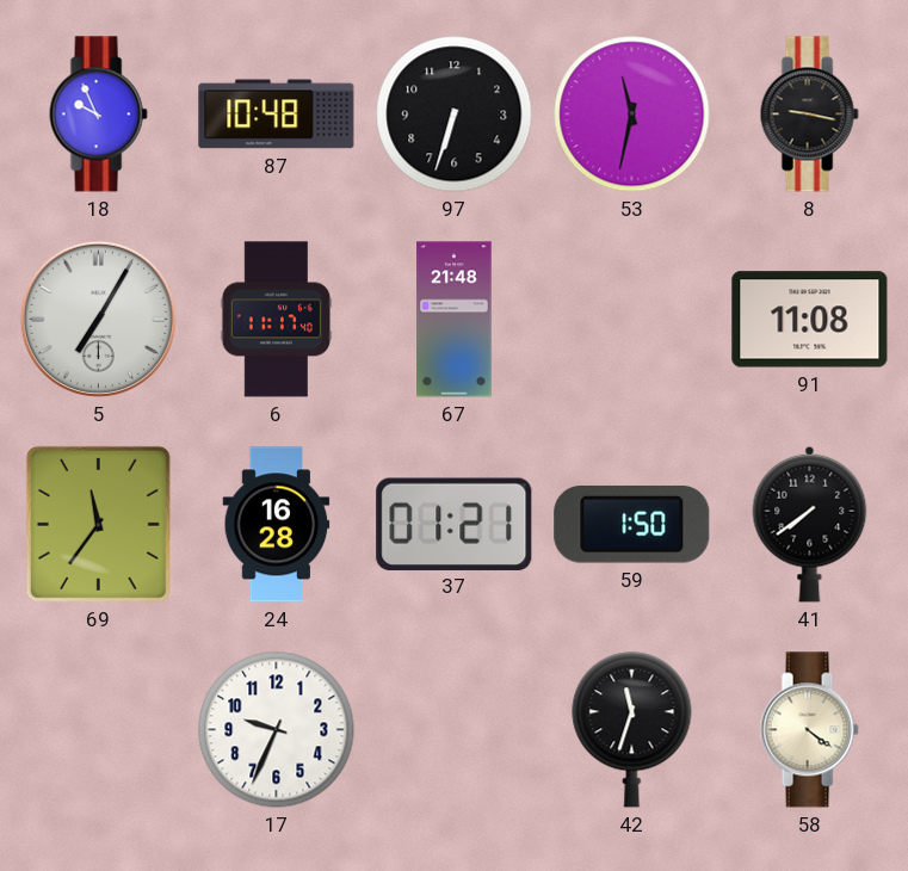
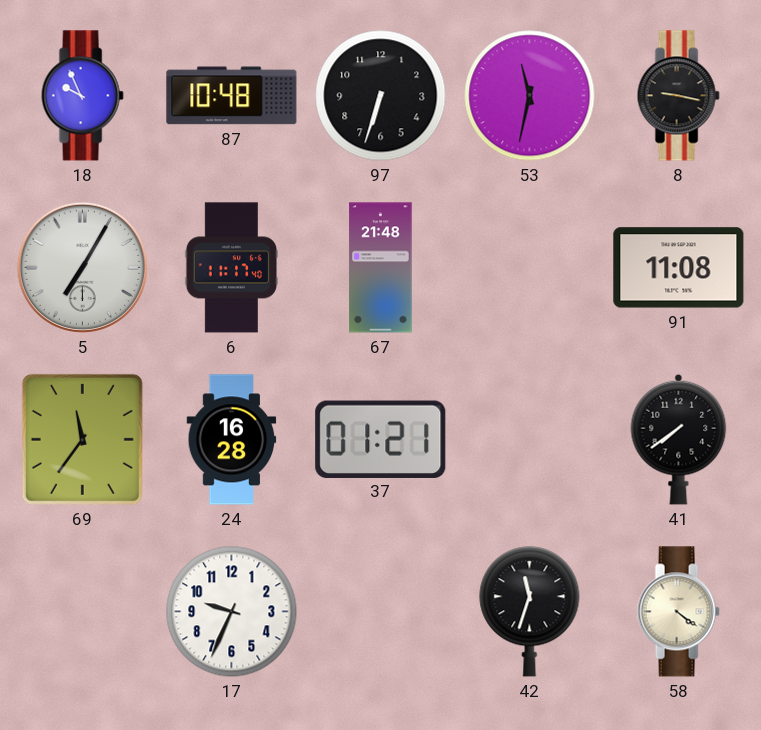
59: 1:50 -> none (632, 525)
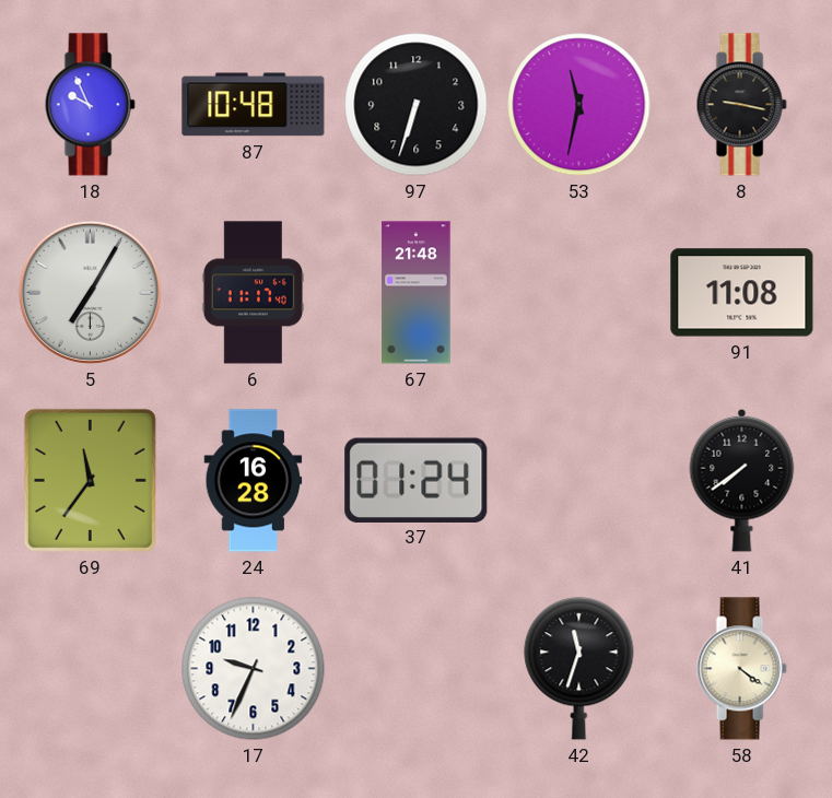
37: 01:21 -> 01:24 (417, 480)
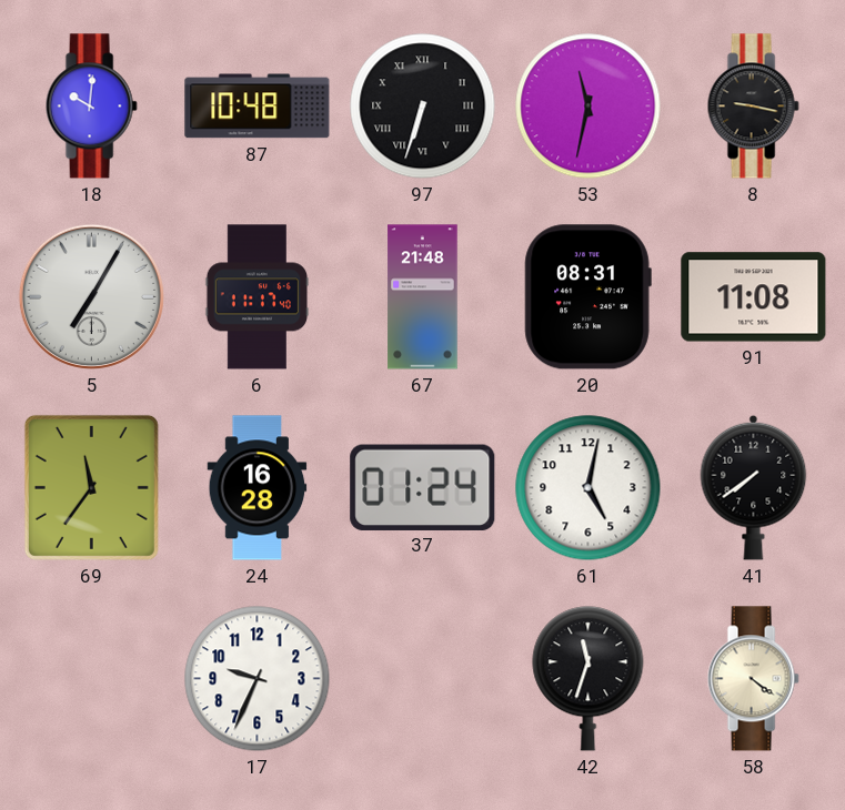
18: 9:56 -> 10:01 (91, 107)
97 numerals: Arabic -> Roman (423, 107)
20: none -> 08:31 (587, 297)
61: none -> 5:02 (589, 488)
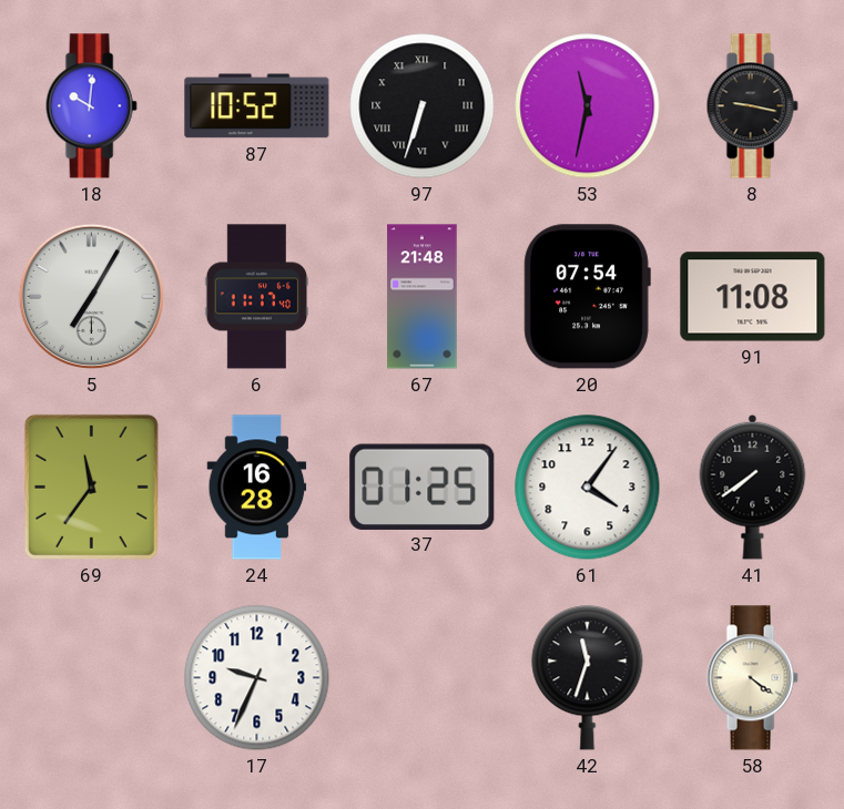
87: 10:48 -> 10:52 (257, 106)
20: 08:31 -> 07:54 (587, 297)
37: 01:24 -> 01:25 (423, 487)
61: 5:02 -> 4:06 (588, 488)
